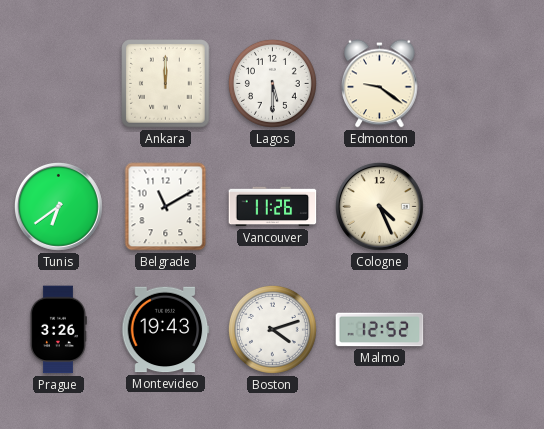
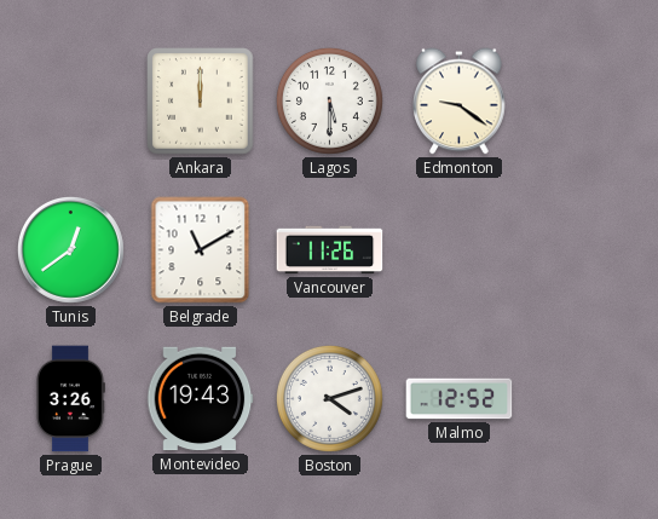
Tunis: 6:39 -> 12:39 (70, 249)
Cologne: 4:26 -> none (379, 206)
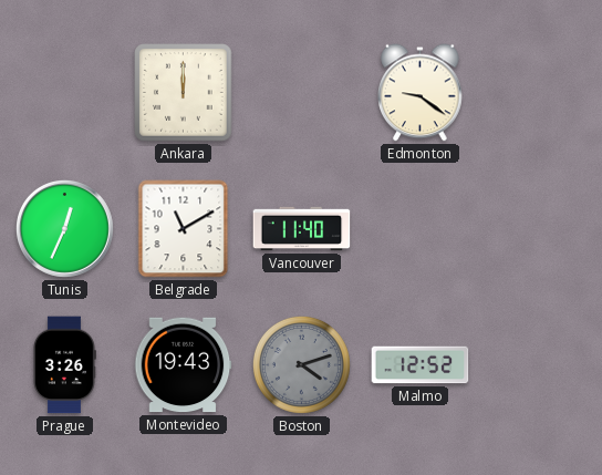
Lagos: 5:30 -> none (329, 100)
Tunis: 12:39 -> 12:34 (64, 228)
Vancouver: 11:26 -> 11:40 (302, 229)
Boston dial: white -> grey (301, 364)
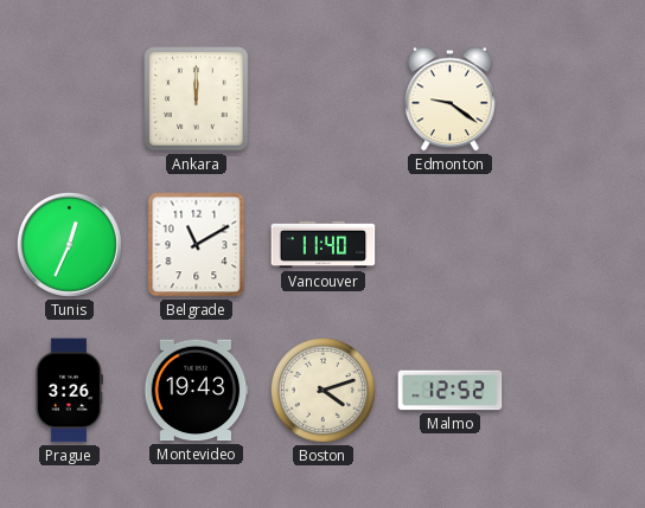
Boston dial: grey -> cream (322, 390)
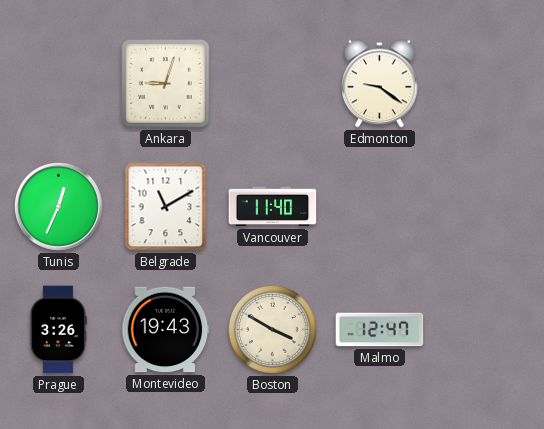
Ankara: 12:00 -> 9:03 (166, 84)
Boston: 4:12 -> 3:50 (272, 329)
Malmo: 12:52 -> 12:47 (380, 330)
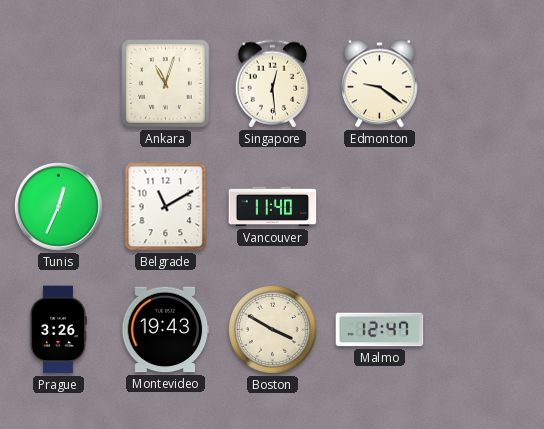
Ankara: 9:03 -> 11:03 (166, 84)
Singapore: none -> 12:29 (273, 84)
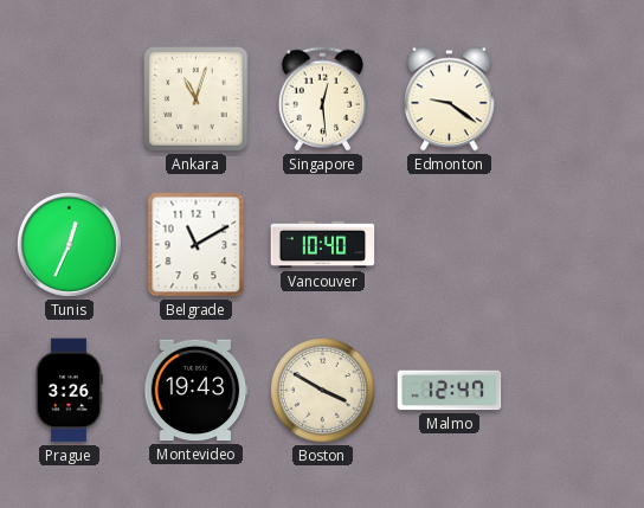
Vancouver: 11:40 -> 10:40 (323, 245)
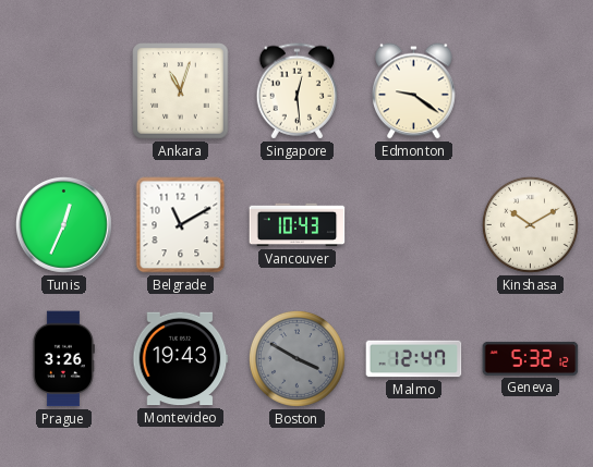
Vancouver: 10:40 -> 10:43 (298, 225)
Kinshasa: none -> 10:10 (530, 224)
Boston dial: cream -> grey (296, 358)
Geneva: none -> 5:32 (531, 358)
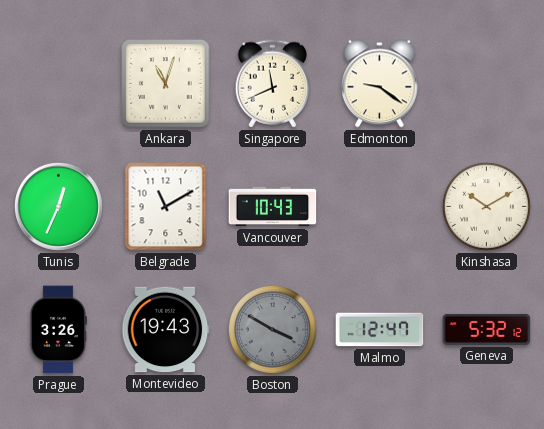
Singapore: 12:29 -> 11:41 (273, 84)
